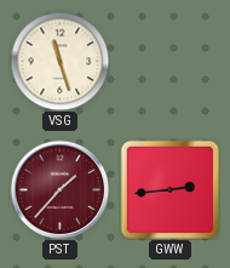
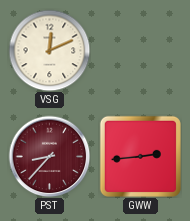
VSG: 11:27 -> 12:11 (49, 50)
PST: 1:37 -> 8:37 (49, 156)
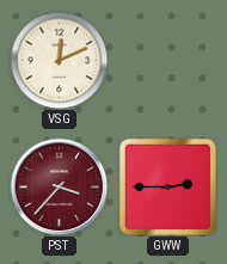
PST: 8:37 -> 3:37 (59, 186)
GWW: 2:44 -> 2:45 (167, 186)
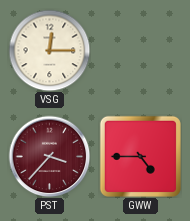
VSG: 12:11 -> 12:15 (49, 50)
GWW: 2:45 -> 4:45 (140, 156)
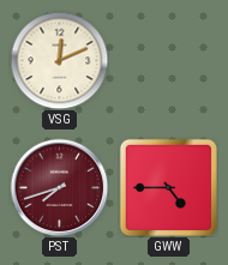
VSG: 12:15 -> 12:11 (59, 60)
PST: 3:37 -> 7:42 (59, 187)
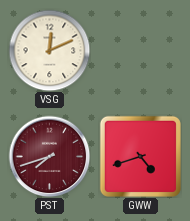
GWW: 4:45 -> 4:42 (140, 156)
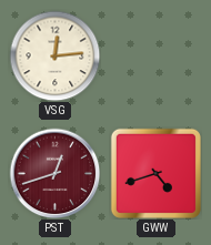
VSG: 12:11 -> 12:14 (54, 55)
PST: 7:42 -> 12:42 (54, 173)
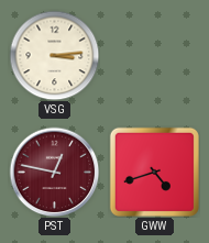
VSG: 12:14 -> 3:14 (54, 55)
PST: 12:42 -> 12:47 (54, 172)
